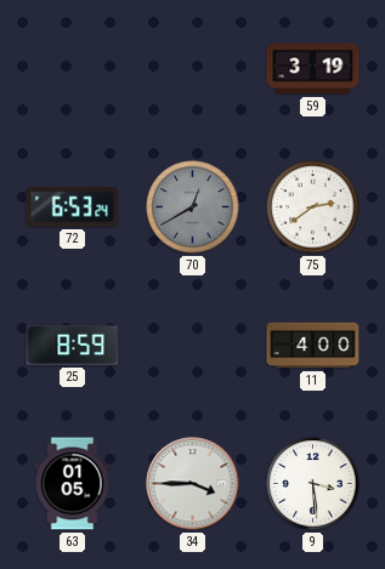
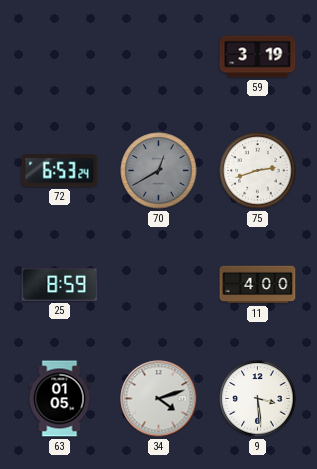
75: 2:39 -> 2:42 (258, 171)
34: 3:45 -> 4:12 (159, 399)
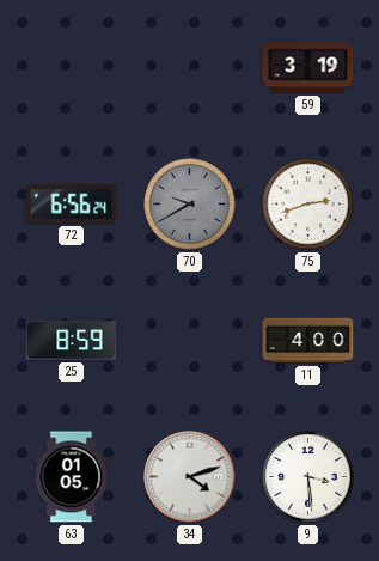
72: 6:53 -> 6:56 (72, 205)
70: 12:40 -> 9:40 (190, 205)
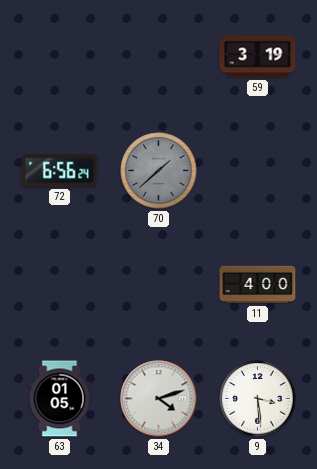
70: 9:40 -> 1:38 (159, 171)
75: 2:42 -> none (308, 205)
25: 8:59 -> none (72, 340)
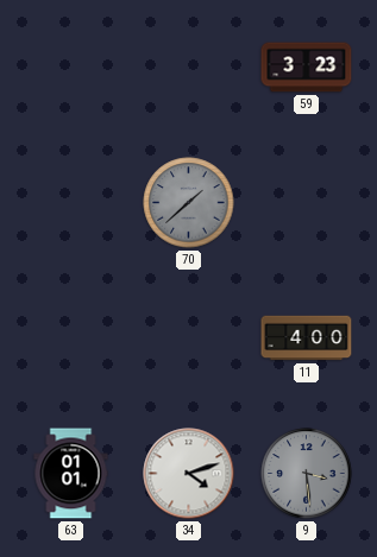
59: 3:19 -> 3:23 (307, 68)
72: 6:56 -> none (60, 171)
63: 01:05 -> 01:01 (71, 474)
9 dial: white -> grey (307, 474)
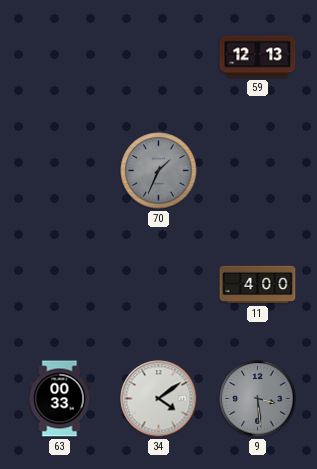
59: 3:23 -> 12:13 (258, 57)
70: 1:38 -> 1:34 (159, 171)
63: 01:01 -> 00:33 (60, 399)
34: 4:12 -> 4:09 (159, 399)
